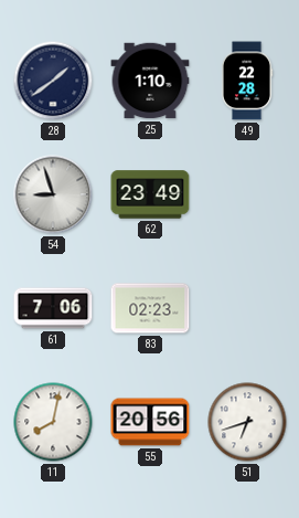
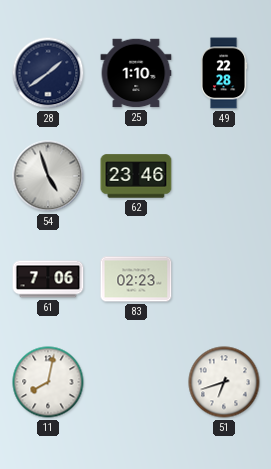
54: 8:57 -> 4:57 (48, 176)
62: 23:49 -> 23:46 (136, 176)
55: 20:56 -> none (150, 422)
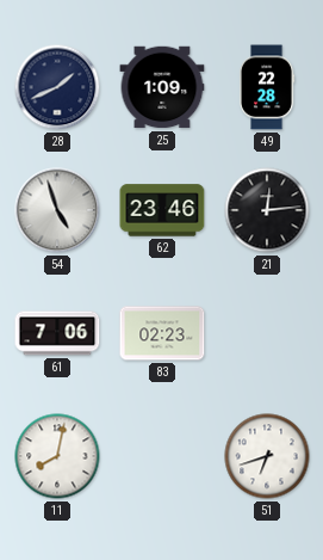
28: 1:39 -> 1:41 (57, 87)
25: 1:10 -> 1:09 (162, 87)
21: none -> 12:14 (267, 210)
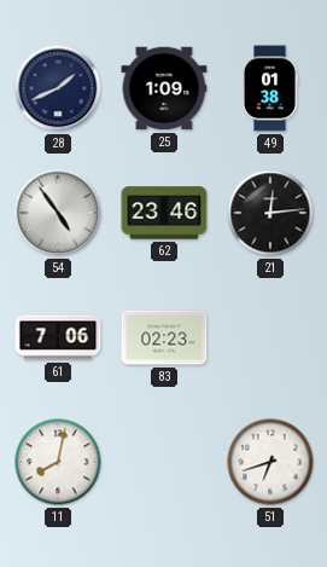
49: 22:28 -> 01:38 (270, 88)
54: 4:57 -> 4:54 (58, 213)
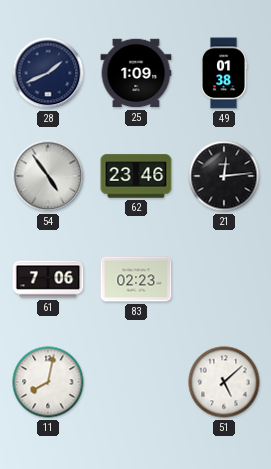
51: 6:42 -> 5:08 (224, 382)
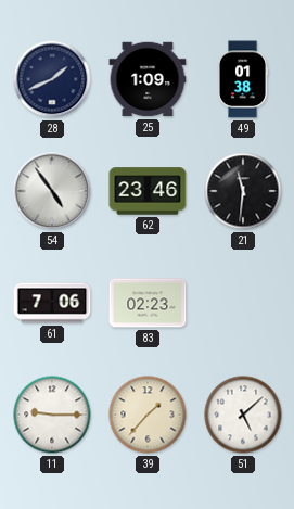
21: 12:14 -> 11:31 (243, 191)
11: 8:02 -> 9:15 (52, 415)
39: none -> 1:37 (148, 415)
